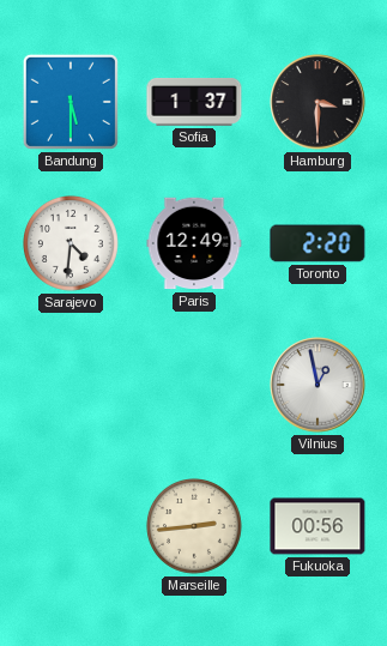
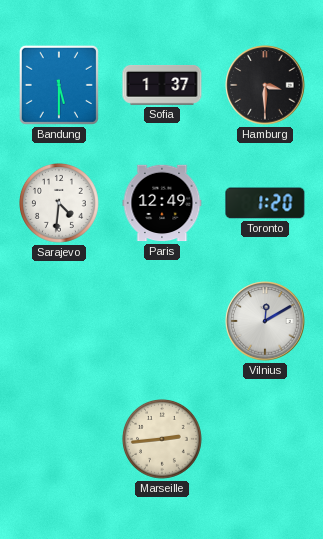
Toronto: 2:20 -> 1:20 (265, 203)
Vilnius: 12:58 -> 12:10 (265, 321)
Fukuoka: 00:56 -> none (318, 526)
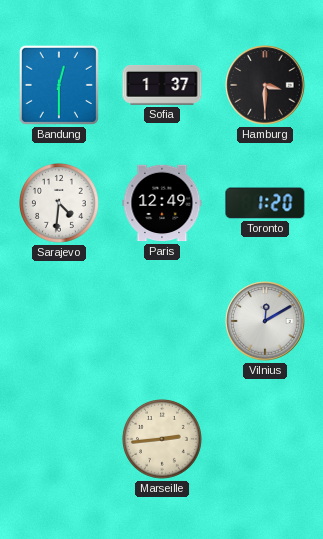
Bandung: 5:30 -> 12:30 (59, 85)
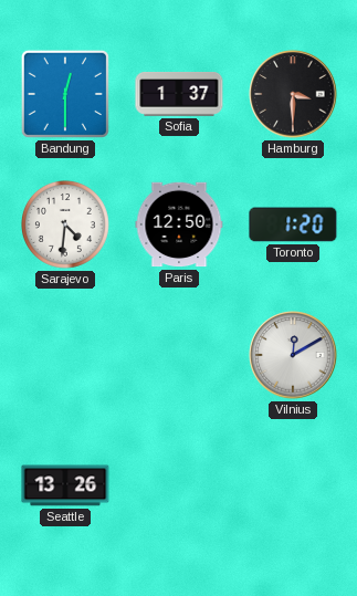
Paris: 12:49 -> 12:50 (179, 224)
Seattle: none -> 13:26 (65, 485)
Marseille: 2:44 -> none (163, 440)
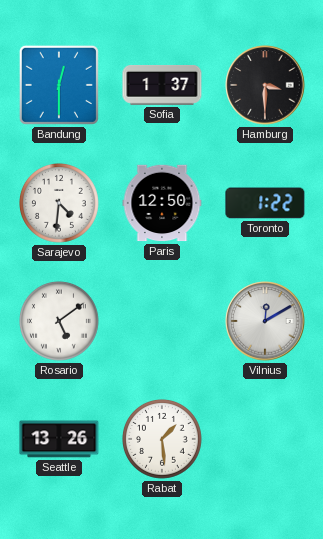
Toronto: 1:20 -> 1:22 (265, 203)
Rosario: none -> 5:09 (60, 322)
Rabat: none -> 1:29 (163, 440)
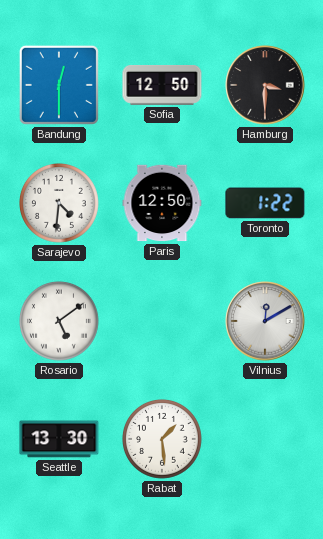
Sofia: 1:37 -> 12:50 (162, 86)
Seattle: 13:26 -> 13:30 (59, 439)
